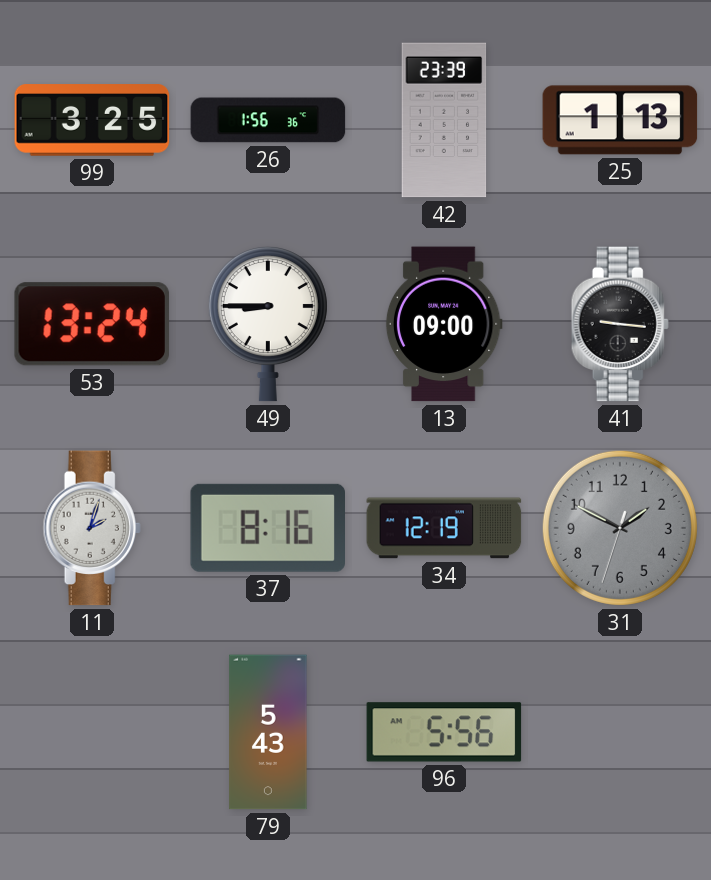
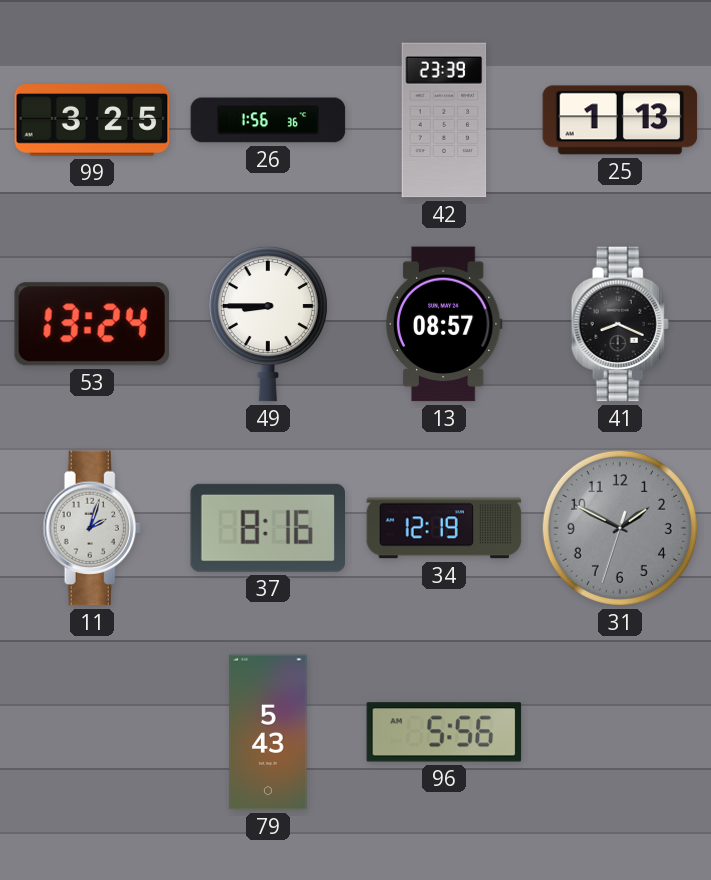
13: 09:00 -> 08:57 (444, 324)
41: 9:16 -> 8:19 (620, 324)
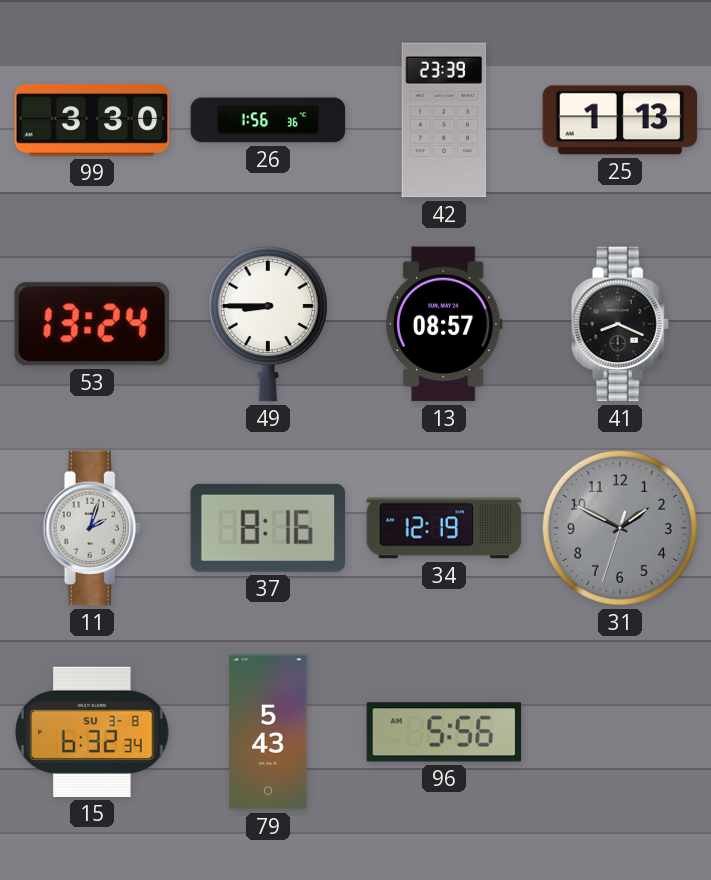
99: 3:25 -> 3:30 (92, 120)
15: none -> 6:32 (92, 732)
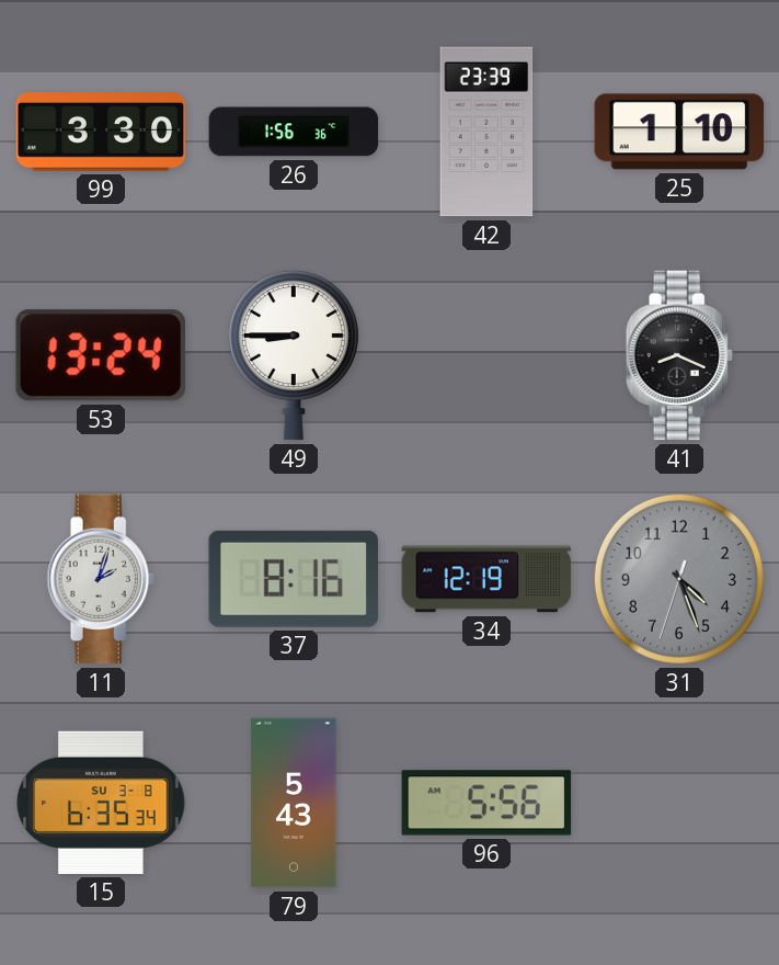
25: 1:13 -> 1:10 (679, 132)
13: 08:57 -> none (444, 324)
31: 1:49 -> 4:26 (679, 579)
15: 6:32 -> 6:35 (101, 803)
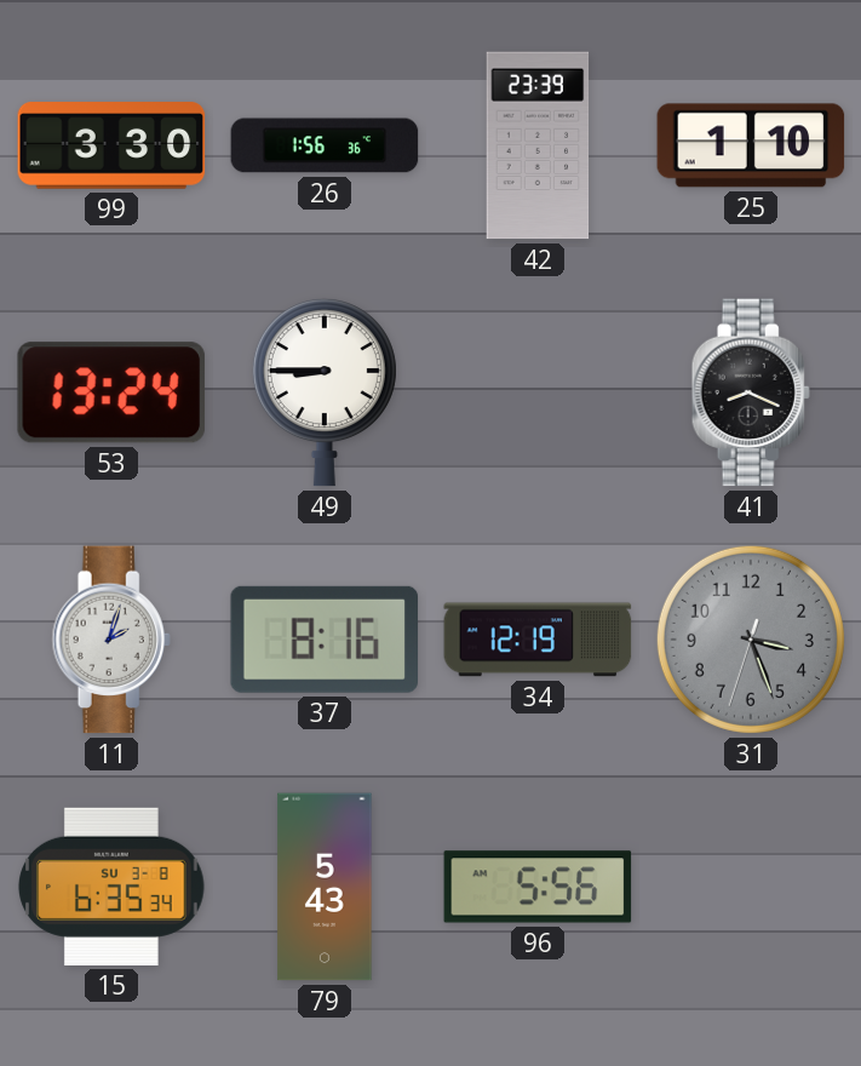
31: 4:26 -> 3:26 (751, 640)
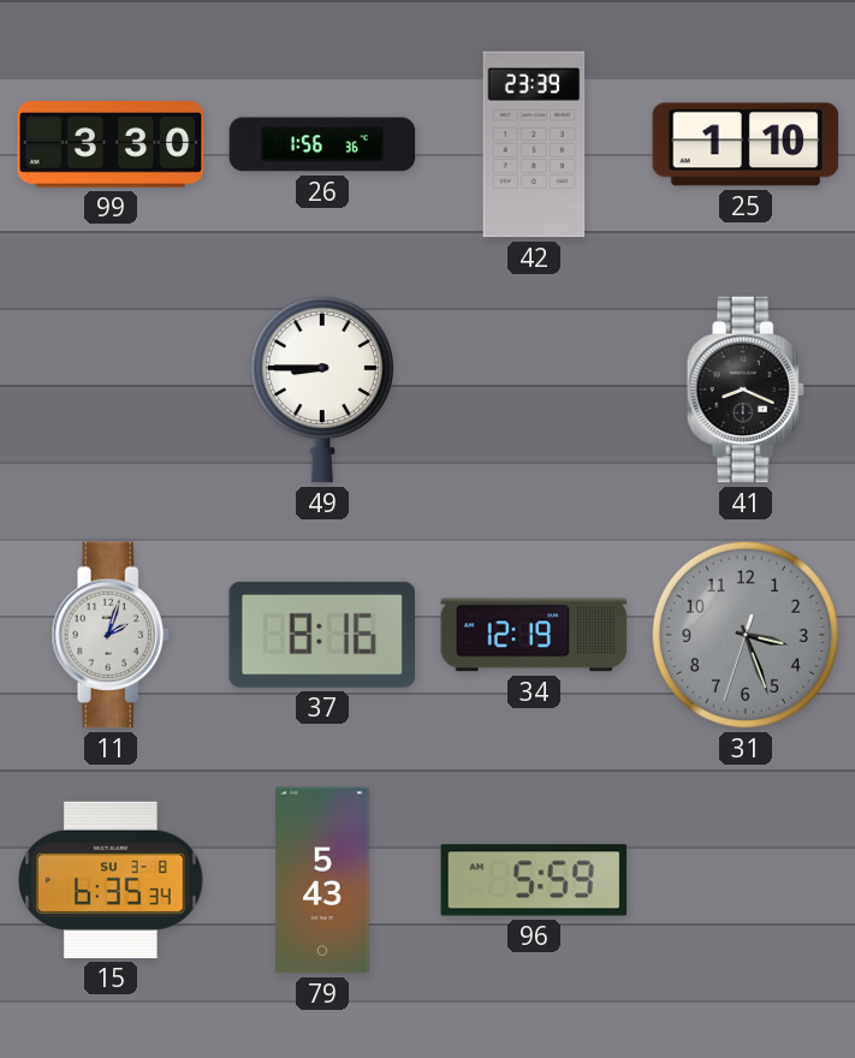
53: 13:24 -> none (111, 392)
96: 5:56 -> 5:59 (534, 880)
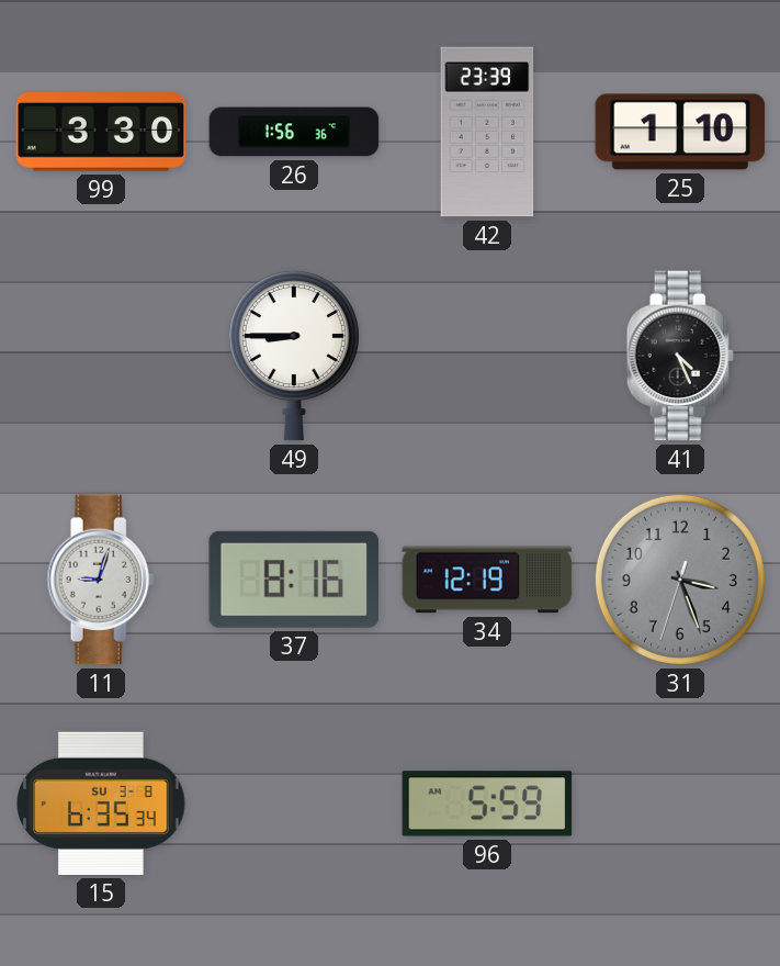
41: 8:19 -> 4:26 (680, 356)
11: 2:03 -> 9:03 (101, 580)
79: 5:43 -> none (322, 880)
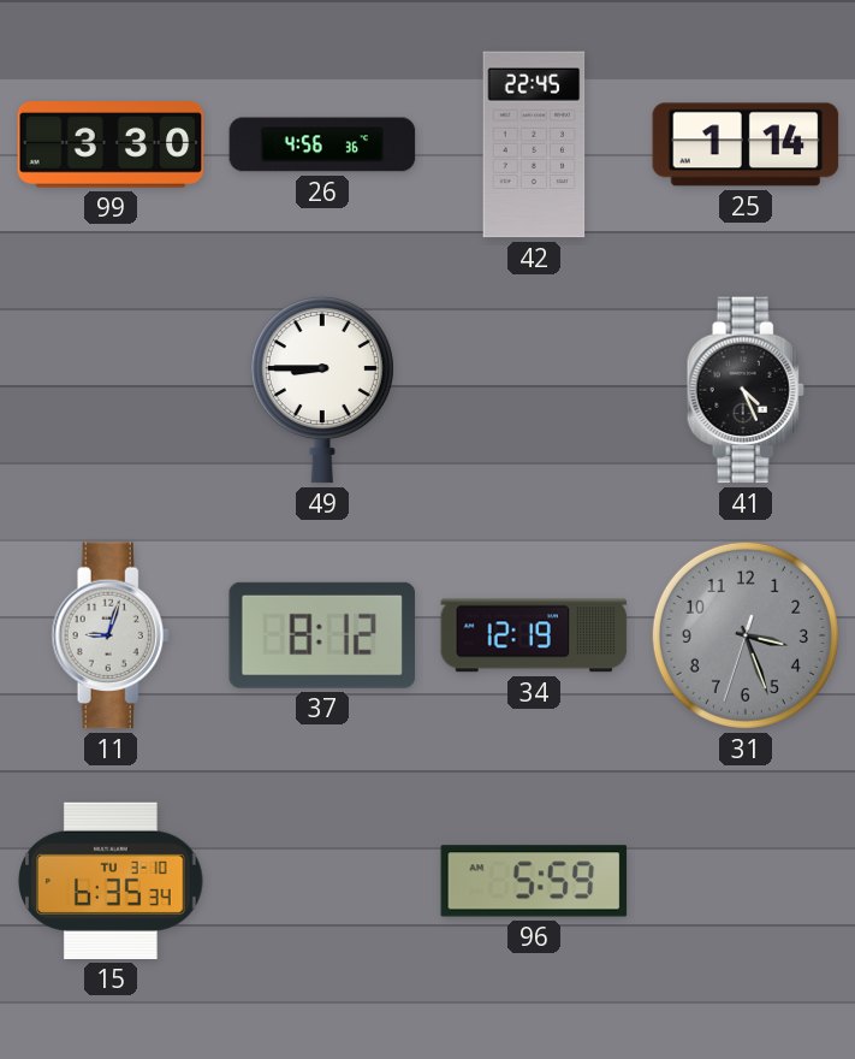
26: 1:56 -> 4:56 (322, 144)
42: 23:39 -> 22:45 (534, 144)
25: 1:10 -> 1:14 (746, 144)
37: 8:16 -> 8:12 (321, 635)
15 date: SU 3-8 -> TU 3-10 (111, 881)
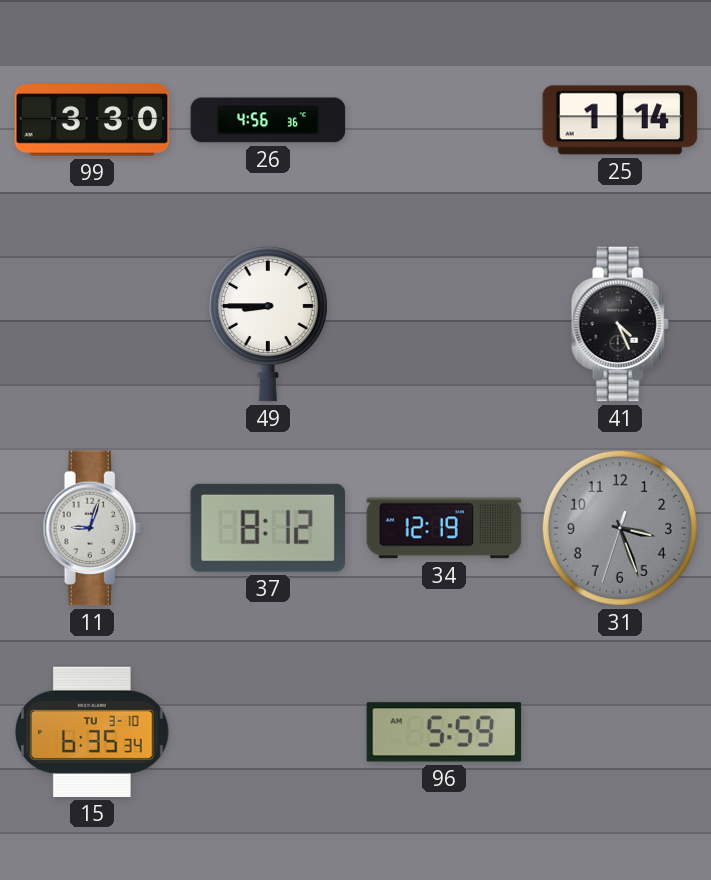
42: 22:45 -> none (534, 144)
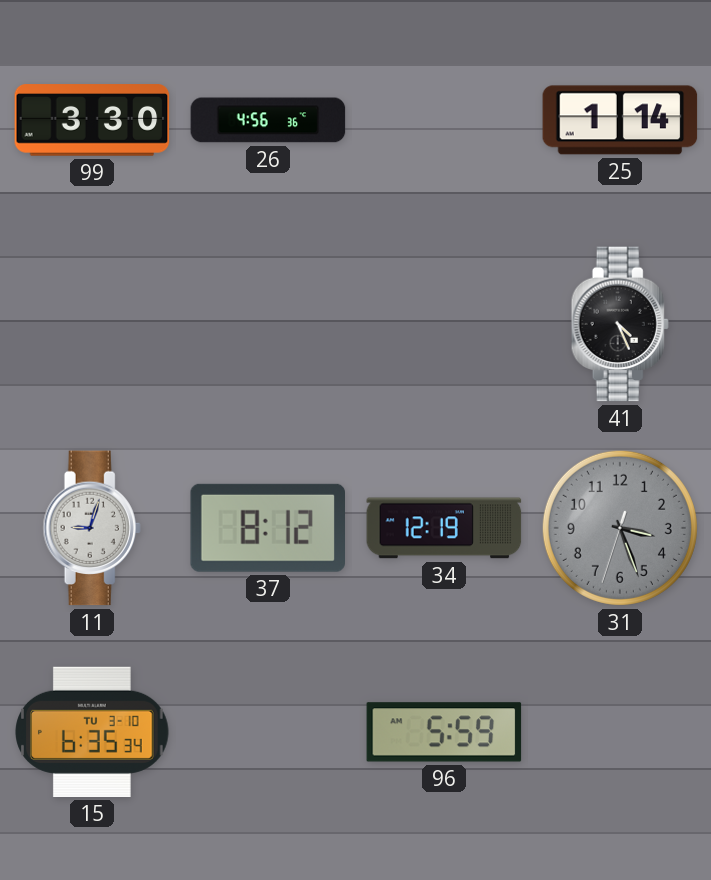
49: 8:45 -> none (268, 324)
